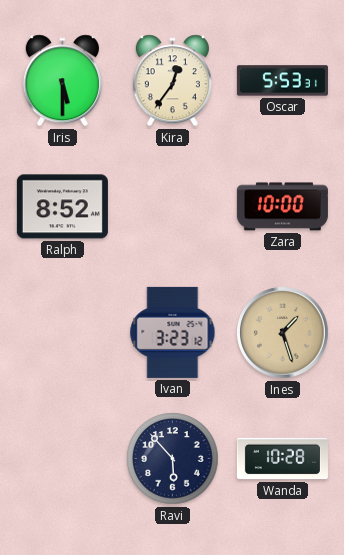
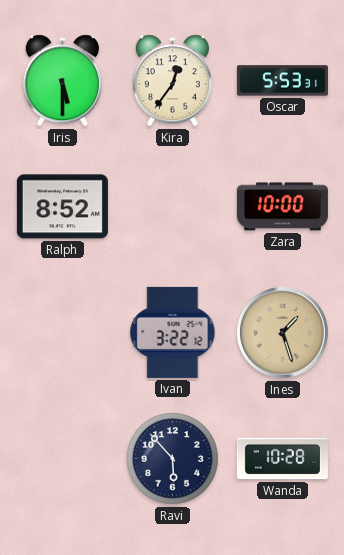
Ivan: 3:23 -> 3:22 (173, 332)
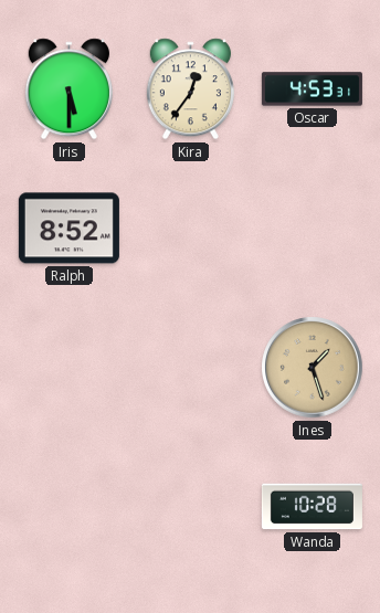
Oscar: 5:53 -> 4:53 (312, 89)
Zara: 10:00 -> none (282, 207)
Ivan: 3:22 -> none (173, 332)
Ravi: 5:53 -> none (173, 459)
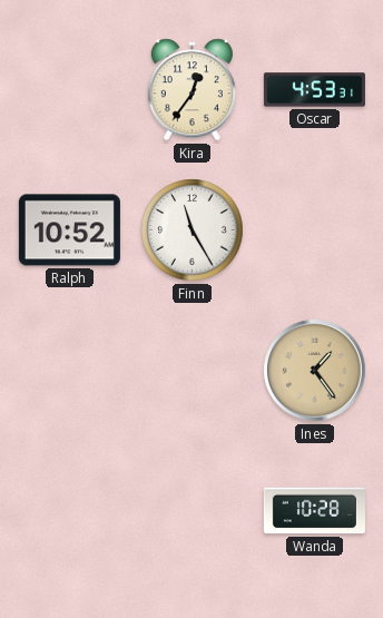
Iris: 5:30 -> none (68, 89)
Ralph: 8:52 -> 10:52 (69, 230)
Finn: none -> 11:25 (193, 230)
Ines: 1:27 -> 1:24 (315, 371)
